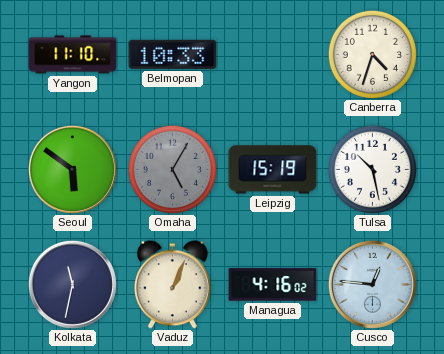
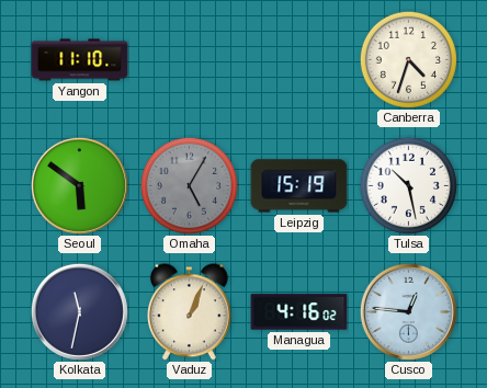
Belmopan: 10:33 -> none (173, 54)
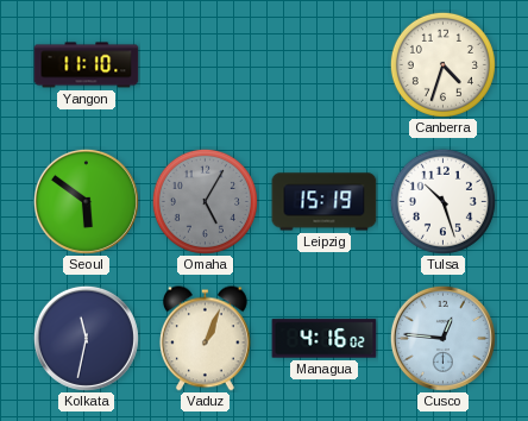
Tulsa: 10:28 -> 10:27 (442, 201)
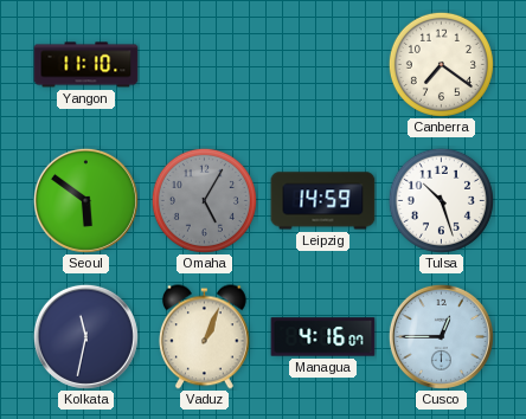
Canberra: 4:33 -> 7:21 (441, 64)
Leipzig: 15:19 -> 14:59 (323, 201)
Managua: 4:16:02 -> 4:16:07 (323, 337)
Cusco: 12:46 -> 12:45 (441, 336)
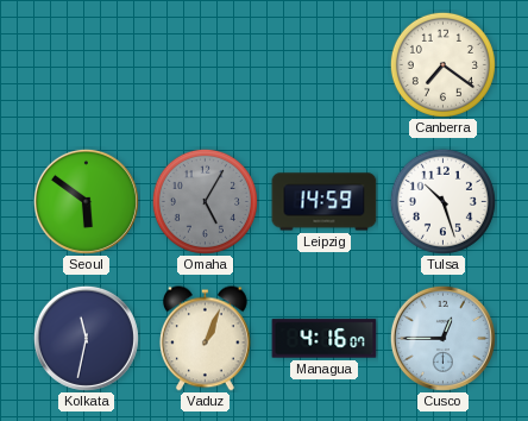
Yangon: 11:10 -> none (86, 65)
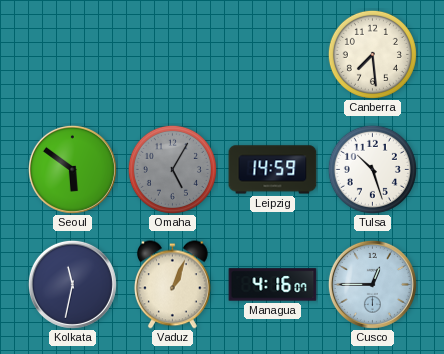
Canberra: 7:21 -> 7:29 (372, 54)
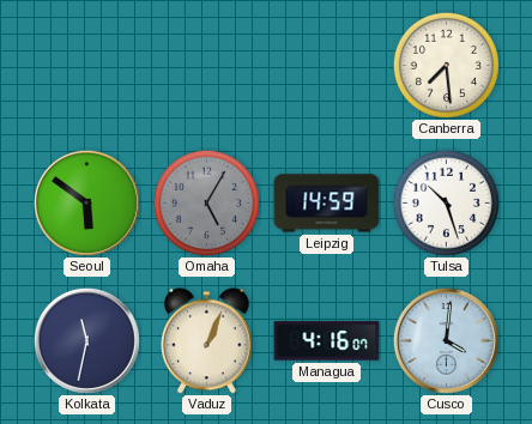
Cusco: 12:45 -> 4:01 (446, 340)
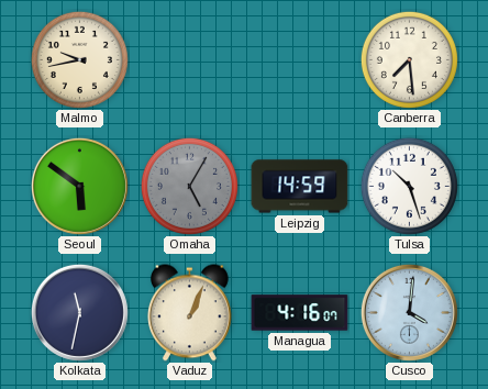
Malmo: none -> 9:43 (79, 59)
